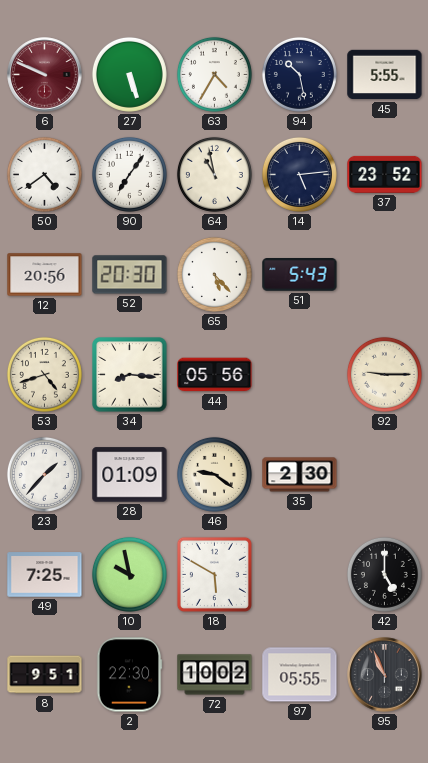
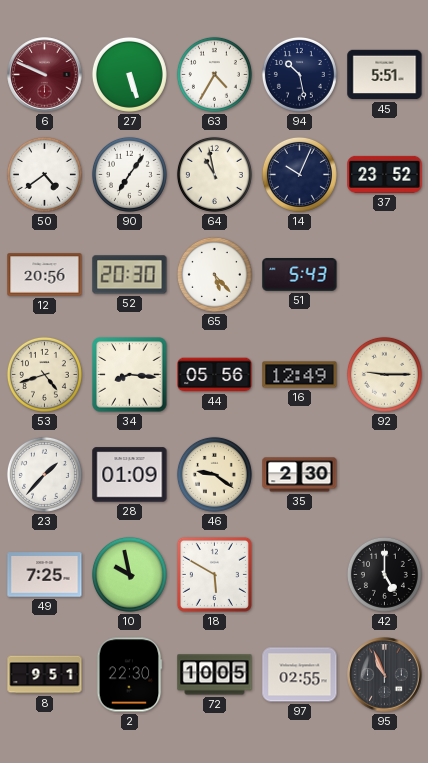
45: 5:55 -> 5:51 (385, 75)
14: 5:14 -> 10:04 (299, 174)
16: none -> 12:49 (300, 375)
72: 10:02 -> 10:05 (215, 675)
97: 05:55 -> 02:55 (300, 675)
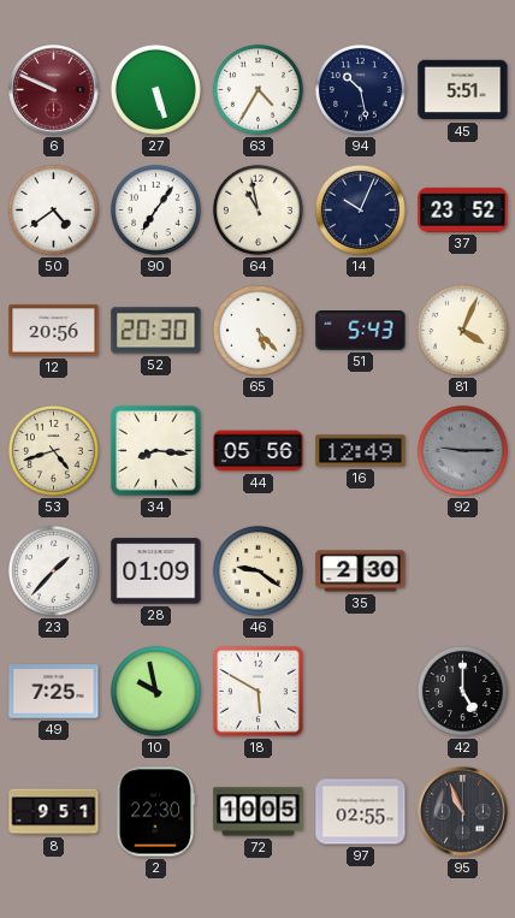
81: none -> 4:04 (462, 330)
92 dial: cream -> grey (462, 450)
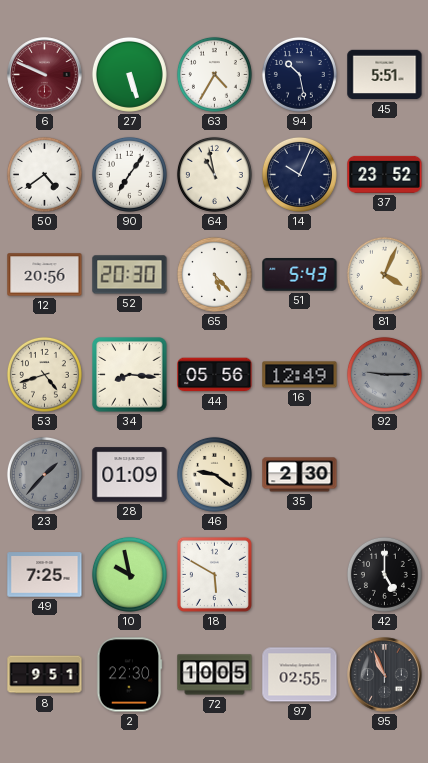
23 dial: white -> grey (44, 474)
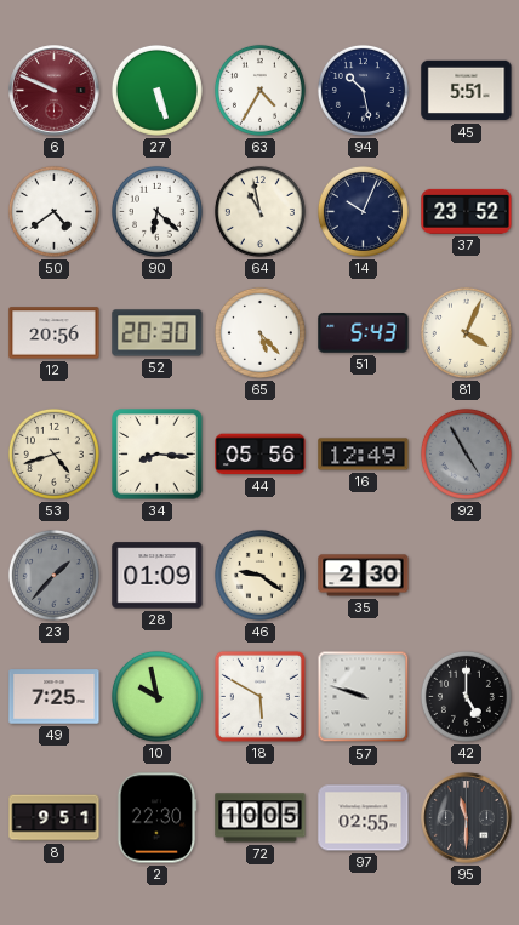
90: 7:06 -> 6:22 (156, 211)
92: 9:15 -> 4:55 (466, 453)
57: none -> 9:48 (364, 697)
95: 10:56 -> 11:30 (467, 818)
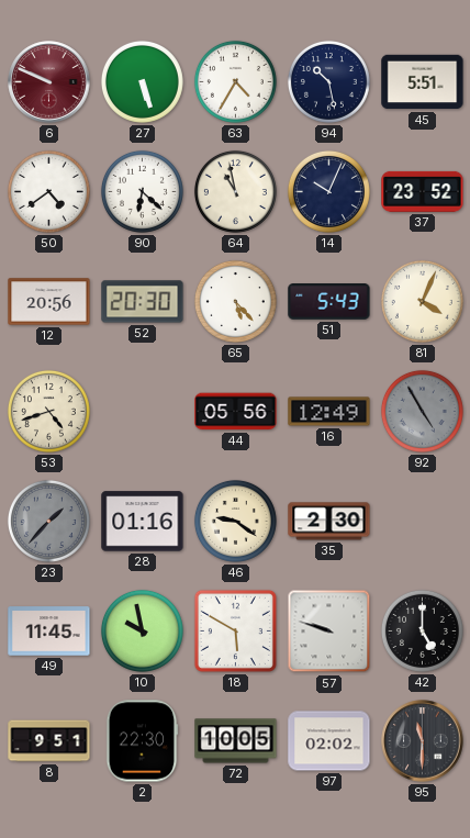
34: 8:16 -> none (158, 455)
28: 01:09 -> 01:16 (143, 522)
49: 7:25 -> 11:45 (49, 632)
97: 02:55 -> 02:02 (329, 741)
